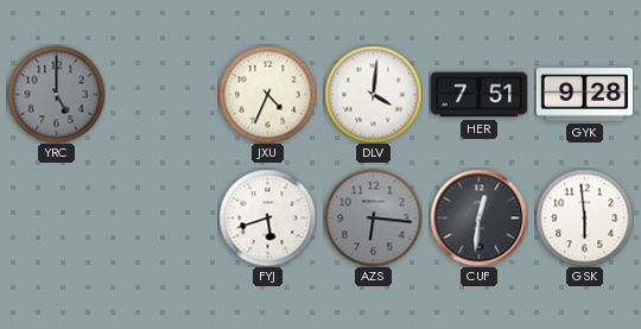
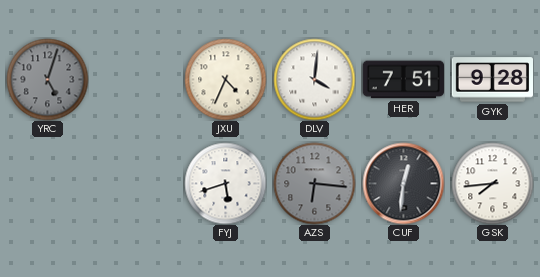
YRC: 5:00 -> 5:03 (47, 79)
GSK: 5:59 -> 7:44 (492, 183)
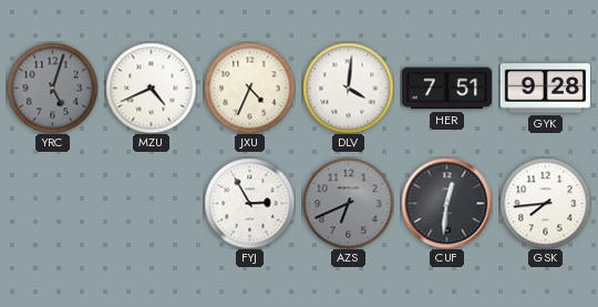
MZU: none -> 4:41 (151, 88)
FYJ: 5:42 -> 2:55 (249, 203)
AZS: 6:16 -> 6:41 (348, 203)
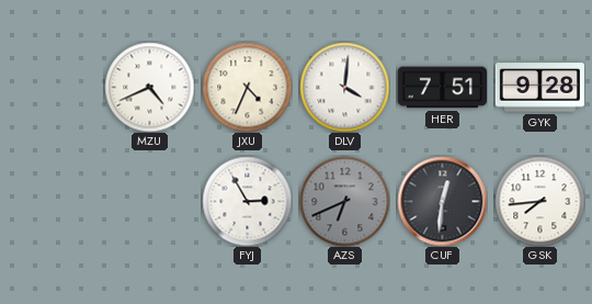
YRC: 5:03 -> none (52, 88)
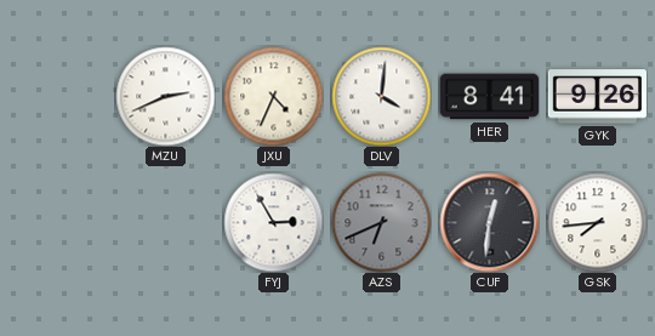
MZU: 4:41 -> 2:41 (165, 96)
HER: 7:51 -> 8:41 (489, 97)
GYK: 9:28 -> 9:26 (597, 97)
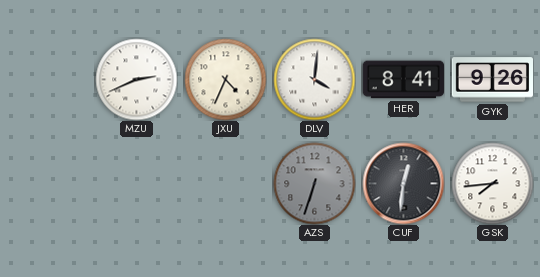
FYJ: 2:55 -> none (273, 222)
AZS: 6:41 -> 6:33 (314, 183)
